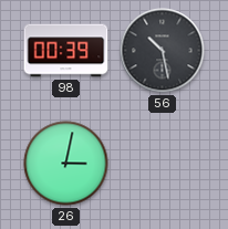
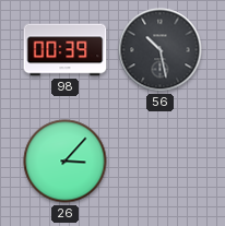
26: 3:02 -> 3:07 (66, 162)
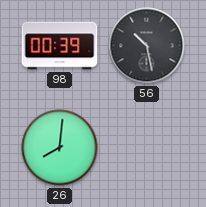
26: 3:07 -> 8:01 (60, 148)
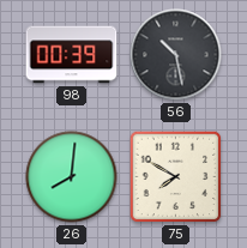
75: none -> 7:50 (176, 177)
